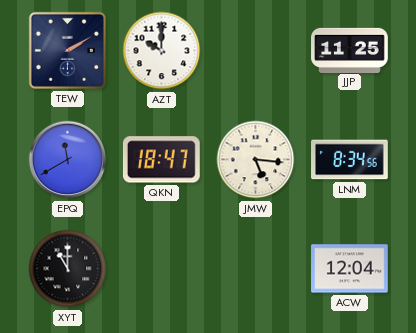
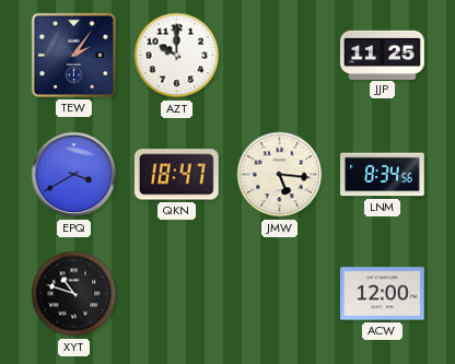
TEW: 2:10 -> 2:06 (73, 55)
EPQ: 11:40 -> 3:40 (74, 175)
XYT: 11:00 -> 10:48 (74, 294)
ACW: 12:04 -> 12:00 (383, 294)
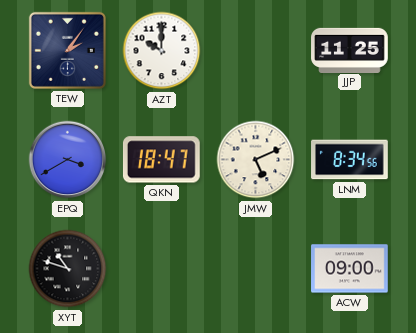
JMW: 5:16 -> 5:11 (256, 160)
ACW: 12:00 -> 09:00 (350, 269)
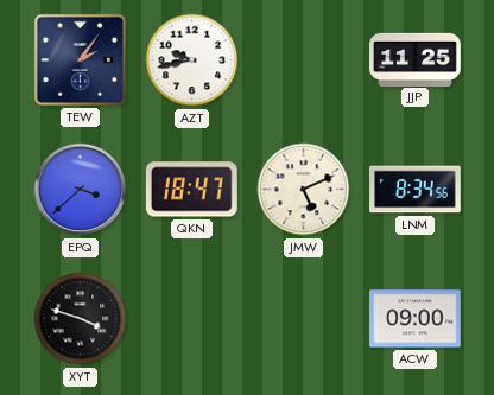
AZT: 10:00 -> 9:43 (192, 60)
EPQ: 3:40 -> 3:38 (81, 190)
XYT: 10:48 -> 3:48 (81, 319)
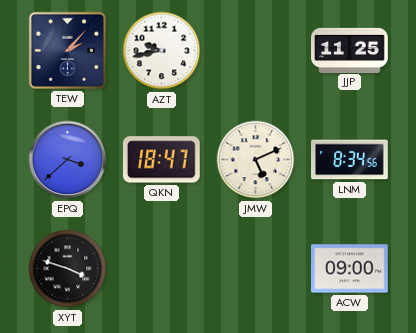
TEW: 2:06 -> 2:07 (67, 50)
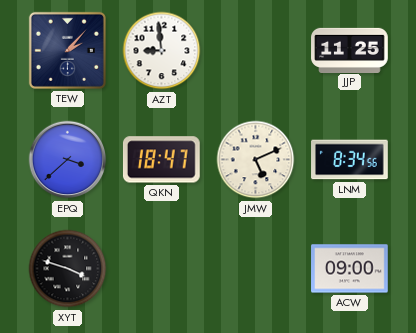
AZT: 9:43 -> 8:59 (162, 51)
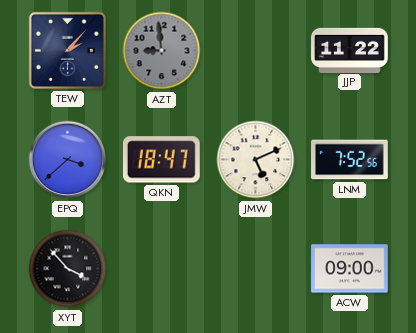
AZT dial: white -> grey (162, 51)
JJP: 11:25 -> 11:22 (350, 50)
LNM: 8:34 -> 7:52 (350, 160)
XYT: 3:48 -> 3:53 (68, 269)
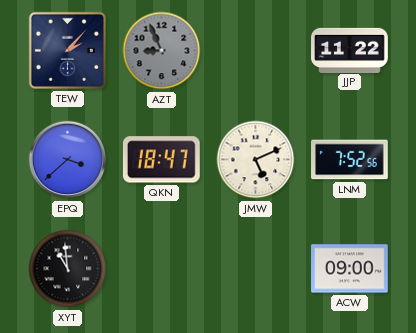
AZT: 8:59 -> 8:56 (162, 51)
XYT: 3:53 -> 10:59 (68, 269)
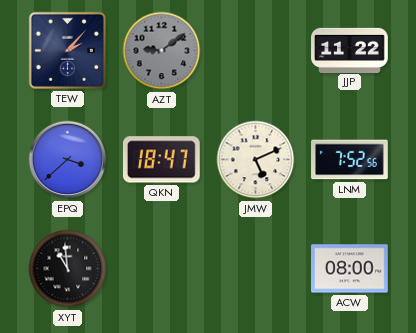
AZT: 8:56 -> 9:09 (162, 51)
ACW: 09:00 -> 08:00 (350, 269)
